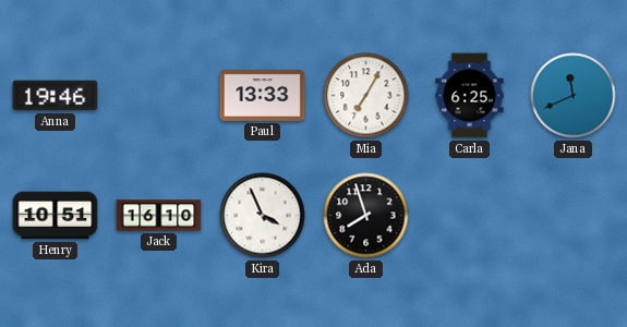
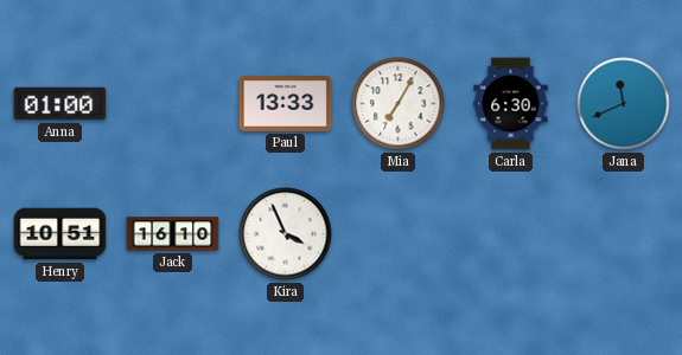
Anna: 19:46 -> 01:00 (60, 104)
Carla: 6:25 -> 6:30 (511, 104)
Ada: 7:57 -> none (366, 216)
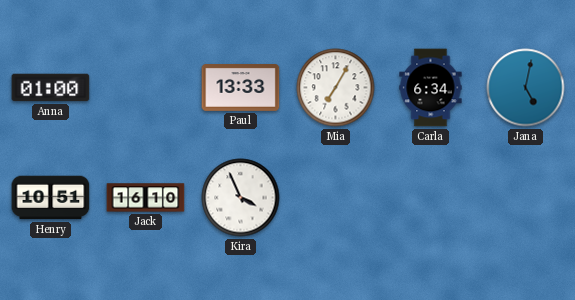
Carla: 6:30 -> 6:34 (431, 88)
Jana: 11:41 -> 5:02 (526, 88)
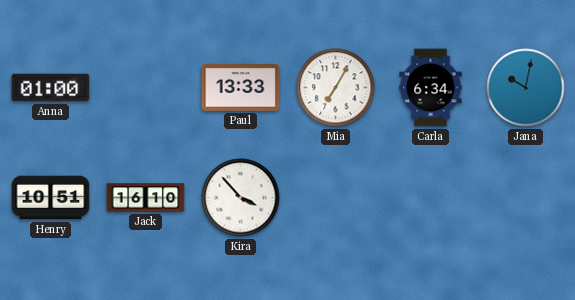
Jana: 5:02 -> 10:02 (526, 88)
Kira: 3:56 -> 3:53 (241, 198)
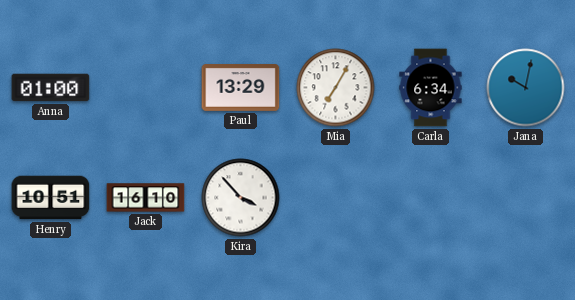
Paul: 13:33 -> 13:29 (241, 88)
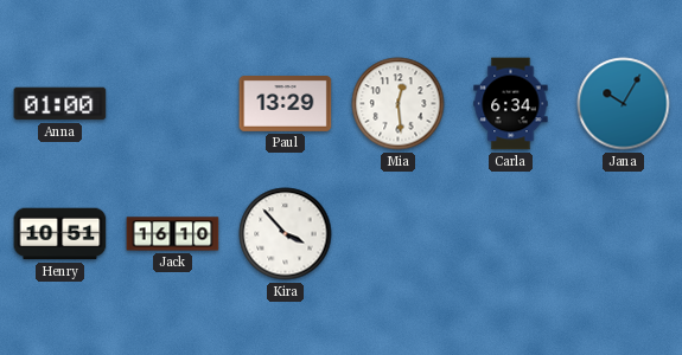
Mia: 7:05 -> 12:29 (399, 104)
Jana: 10:02 -> 10:05 (624, 104)
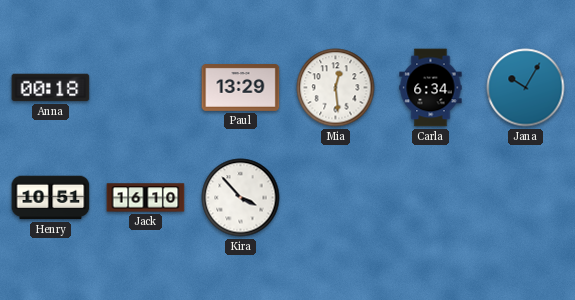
Anna: 01:00 -> 00:18 (51, 88)
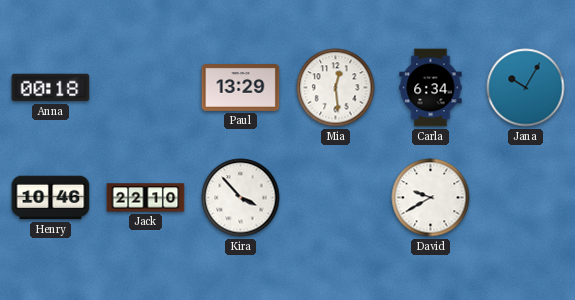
Henry: 10:51 -> 10:46 (51, 198)
Jack: 16:10 -> 22:10 (146, 198)
David: none -> 9:40 (431, 198)
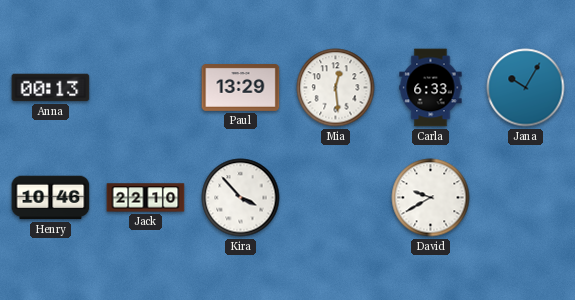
Anna: 00:18 -> 00:13 (51, 88)
Carla: 6:34 -> 6:33 (431, 88)
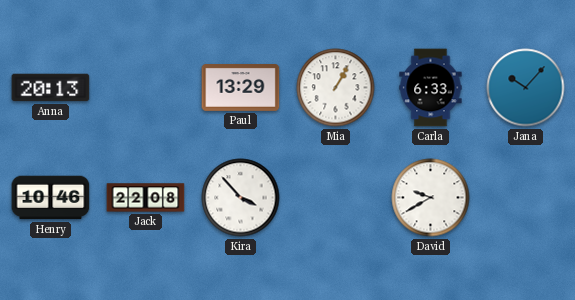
Anna: 00:13 -> 20:13 (51, 88)
Mia: 12:29 -> 1:05 (336, 88)
Jana: 10:05 -> 10:07 (526, 88)
Jack: 22:10 -> 22:08 (146, 198)
